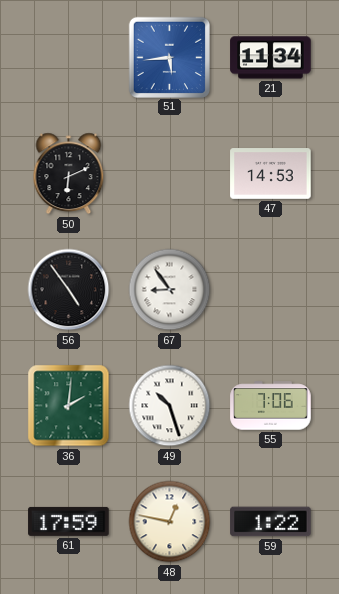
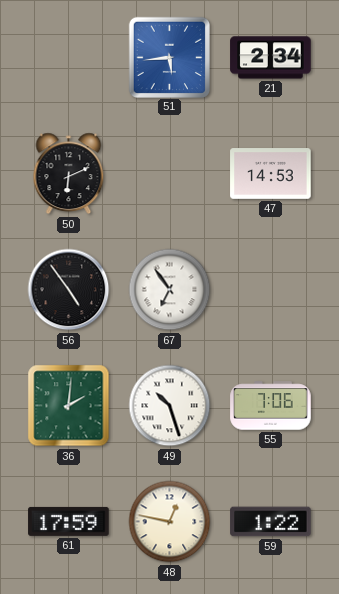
21: 11:34 -> 2:34 (271, 58)
67: 8:54 -> 6:54 (170, 290)
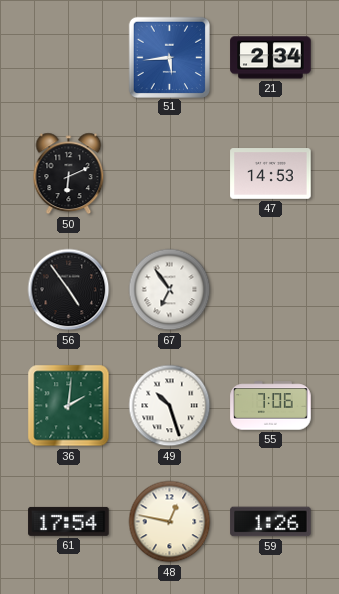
61: 17:59 -> 17:54 (69, 521)
59: 1:22 -> 1:26 (271, 522)
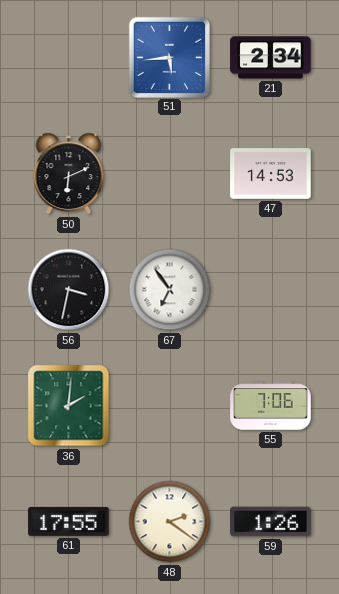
56: 4:54 -> 3:32 (69, 290)
49: 10:27 -> none (170, 406)
61: 17:54 -> 17:55 (69, 521)
48: 12:47 -> 2:21 (170, 522)
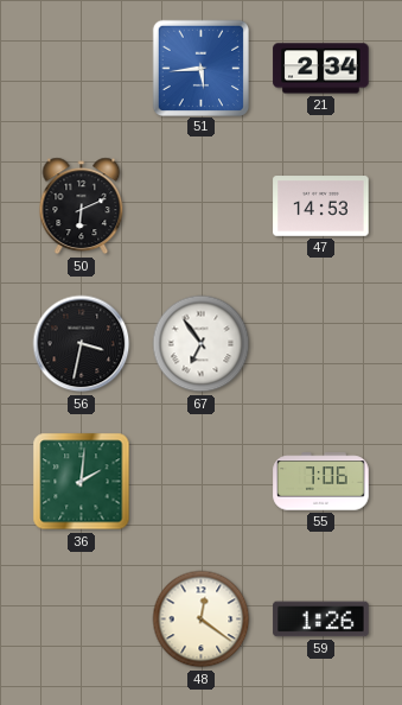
61: 17:55 -> none (69, 521)
48: 2:21 -> 12:21 (202, 620)
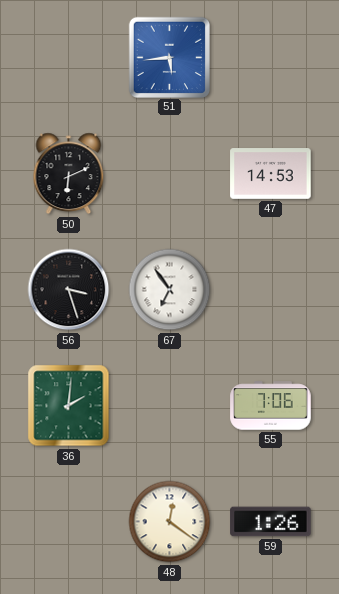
21: 2:34 -> none (321, 69)
56: 3:32 -> 3:27 (69, 290)
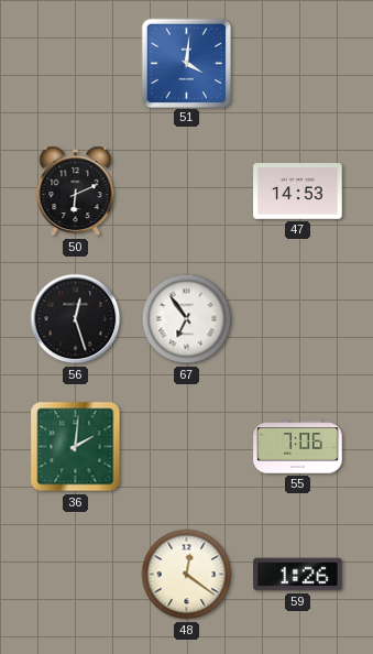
51: 5:44 -> 4:01 (186, 63)
56: 3:27 -> 12:27 (76, 319)
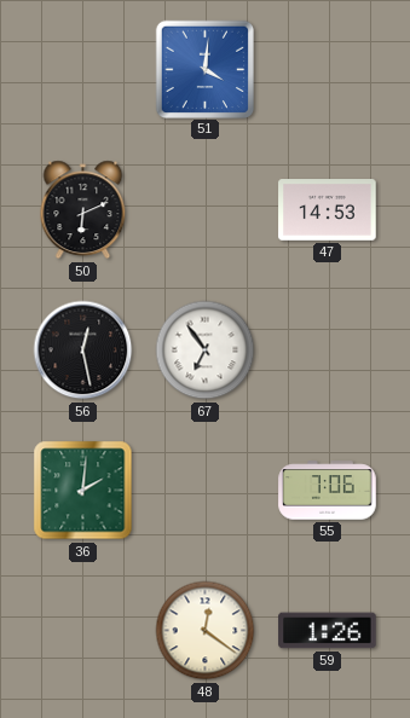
56: 12:27 -> 12:28 (83, 351)
